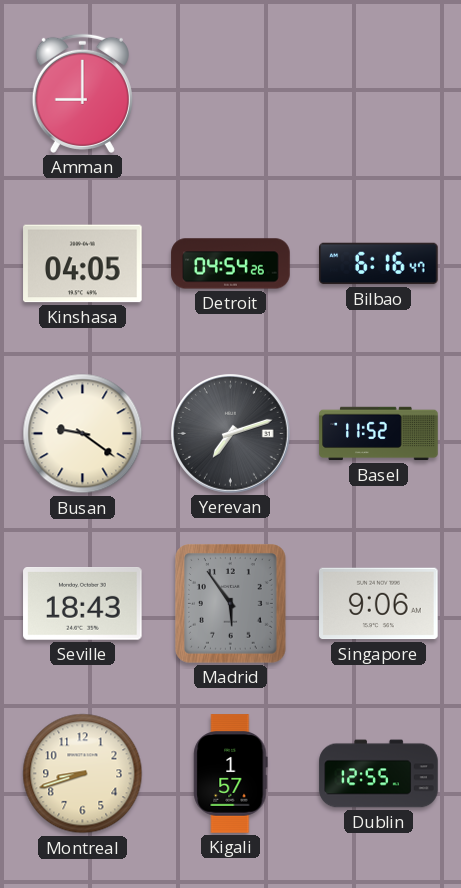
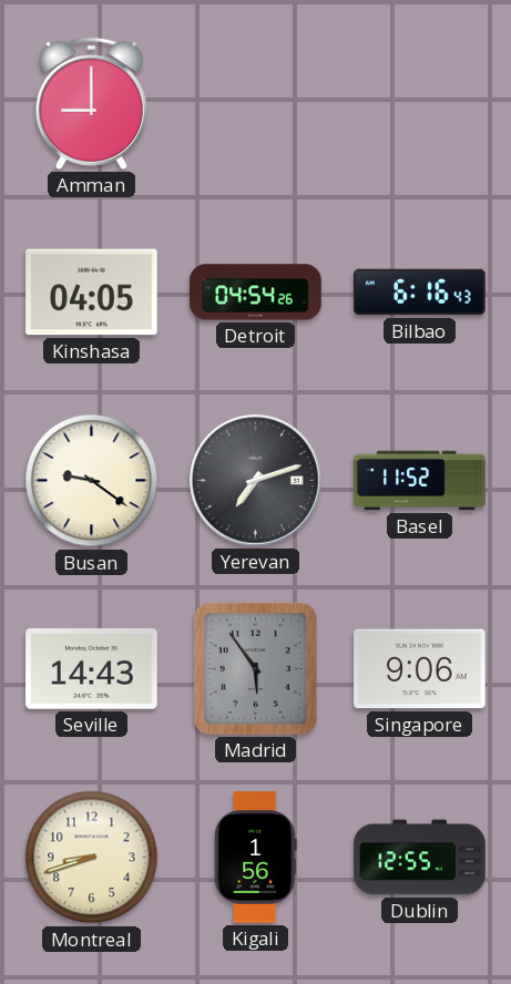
Bilbao: 6:16:47 -> 6:16:43 (420, 293)
Seville: 18:43 -> 14:43 (92, 669)
Kigali: 1:57 -> 1:56 (256, 858)
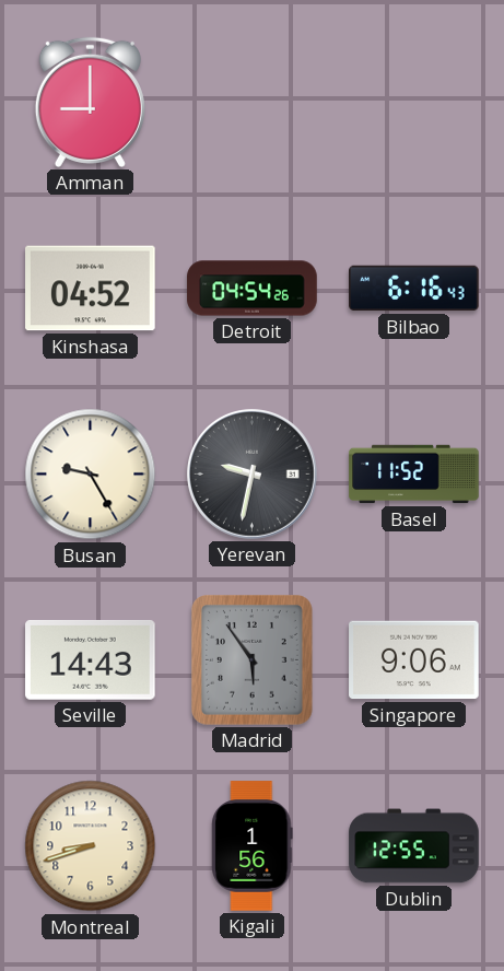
Kinshasa: 04:05 -> 04:52 (91, 289)
Busan: 9:21 -> 9:25 (91, 475)
Yerevan: 7:12 -> 9:32 (253, 475)
